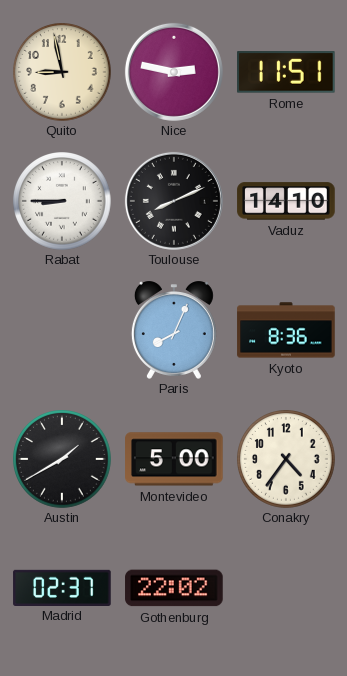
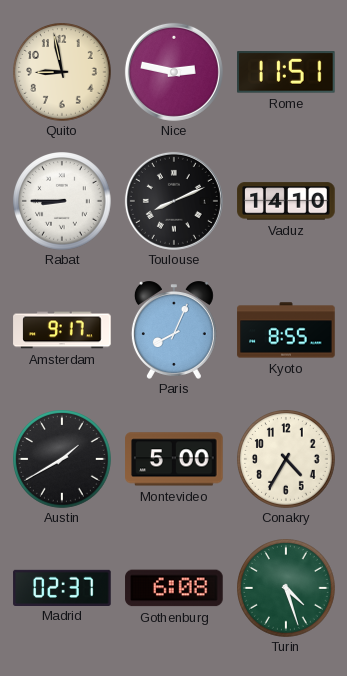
Amsterdam: none -> 9:17 (62, 330)
Kyoto: 8:36 -> 8:55 (286, 330)
Conakry: 4:36 -> 4:35 (286, 459)
Gothenburg: 22:02 -> 6:08 (174, 588)
Turin: none -> 4:27 (286, 588)
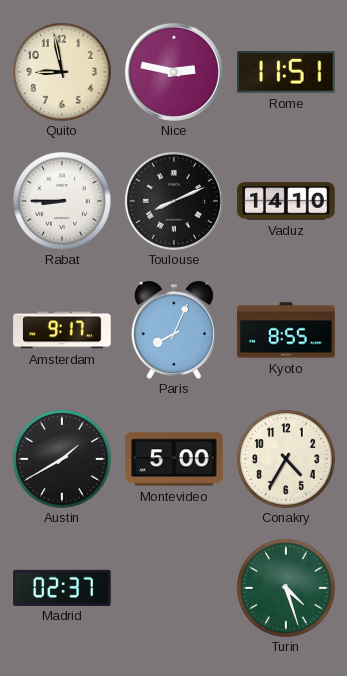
Gothenburg: 6:08 -> none (174, 588)
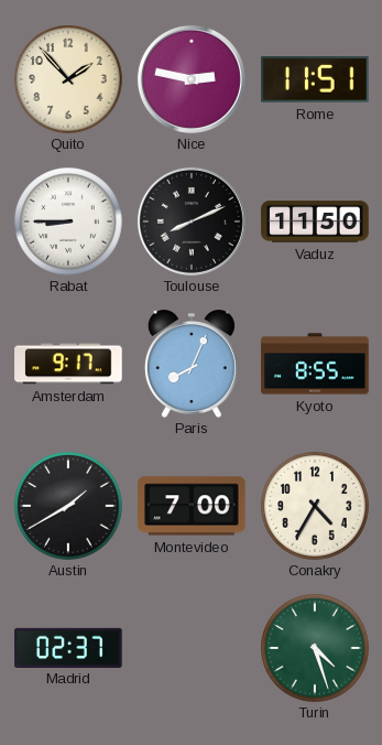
Quito: 8:58 -> 1:53 (68, 79)
Vaduz: 14:10 -> 11:50 (315, 222)
Montevideo: 5:00 -> 7:00 (192, 506)
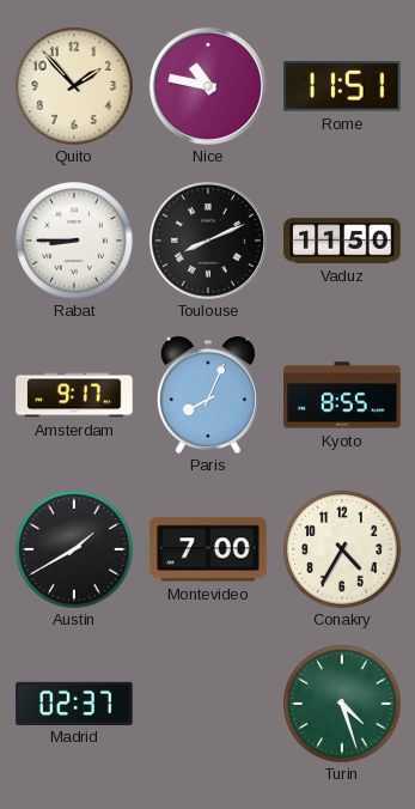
Nice: 2:47 -> 10:47 (208, 86)
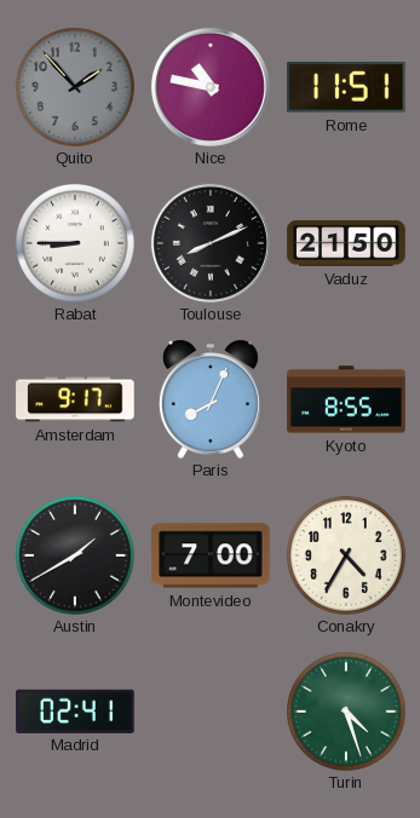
Quito dial: cream -> grey (75, 87)
Vaduz: 11:50 -> 21:50 (346, 243)
Madrid: 02:37 -> 02:41 (75, 710)
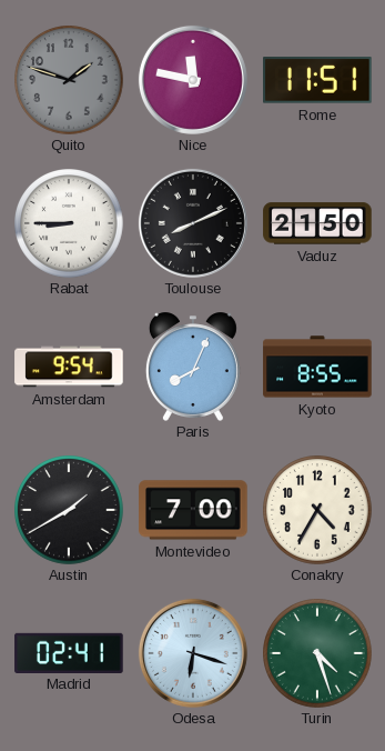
Quito: 1:53 -> 1:48 (69, 80)
Nice: 10:47 -> 11:47 (193, 80)
Amsterdam: 9:17 -> 9:54 (69, 367)
Odesa: none -> 6:18 (193, 653)
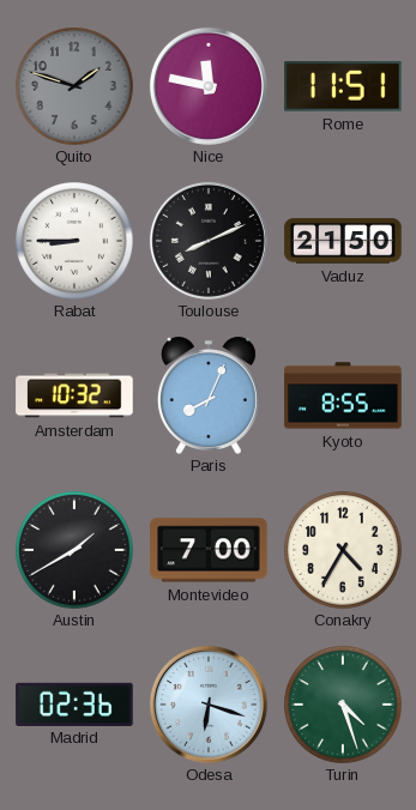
Amsterdam: 9:54 -> 10:32 (74, 395)
Madrid: 02:41 -> 02:36 (74, 703)
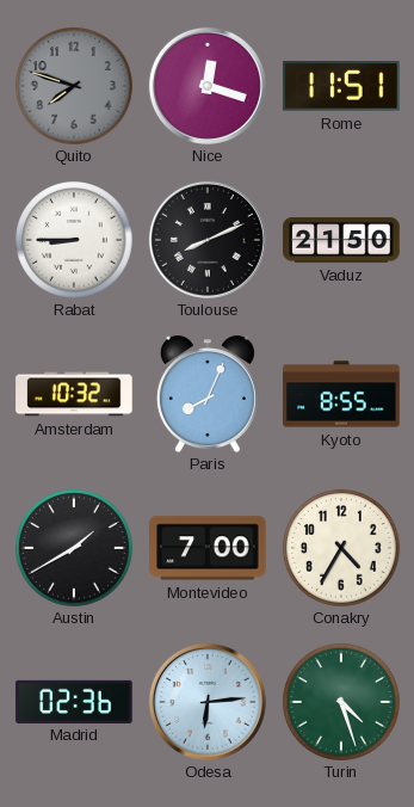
Quito: 1:48 -> 7:48 (74, 86)
Nice: 11:47 -> 12:18 (208, 86)
Odesa: 6:18 -> 6:14 (208, 702)
